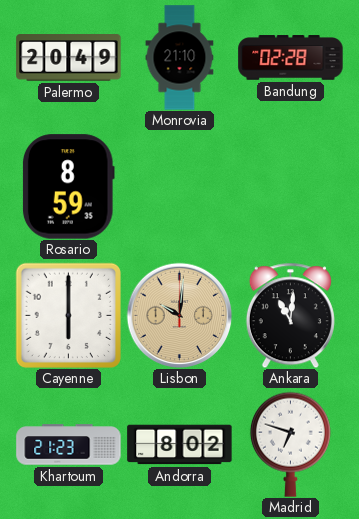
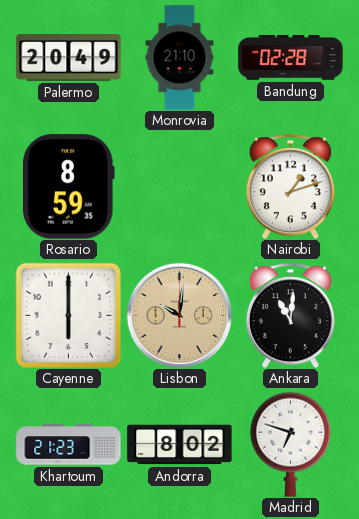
Nairobi: none -> 1:12 (290, 186)
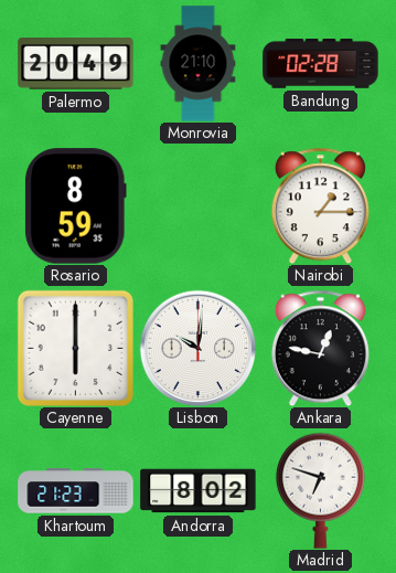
Nairobi: 1:12 -> 1:15 (320, 205)
Lisbon dial: champagne -> white (197, 348)
Ankara: 11:01 -> 12:47 (320, 348)
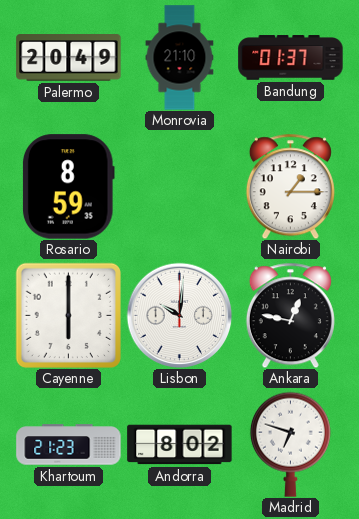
Bandung: 02:28 -> 01:37 (291, 58)
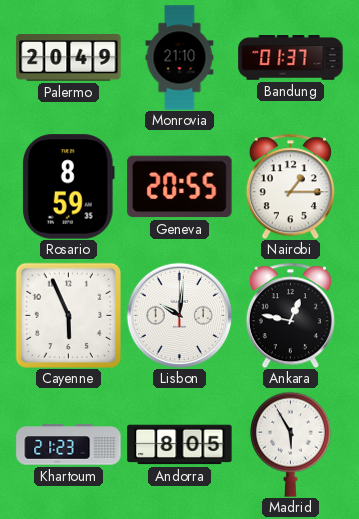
Geneva: none -> 20:55 (180, 187)
Cayenne: 6:00 -> 5:56 (68, 315)
Andorra: 8:02 -> 8:05 (180, 445)
Madrid: 6:48 -> 5:55 (290, 444)
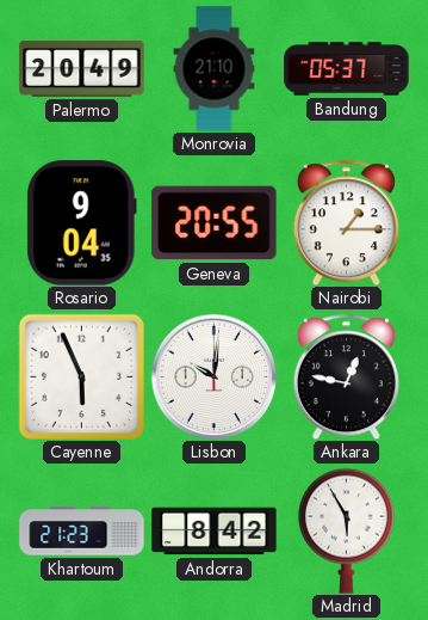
Bandung: 01:37 -> 05:37 (347, 69)
Rosario: 8:59 -> 9:04 (81, 223)
Andorra: 8:05 -> 8:42 (215, 532)
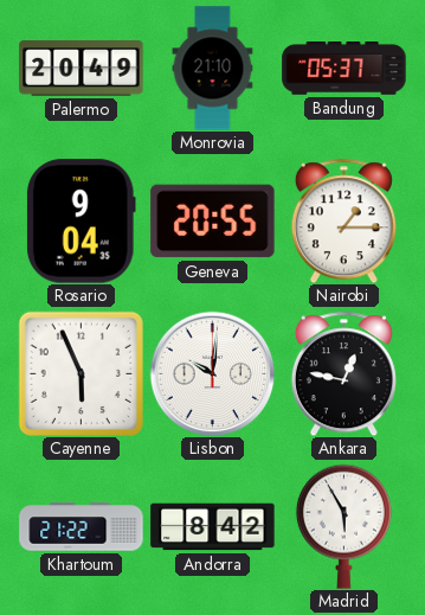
Khartoum: 21:23 -> 21:22 (82, 527)
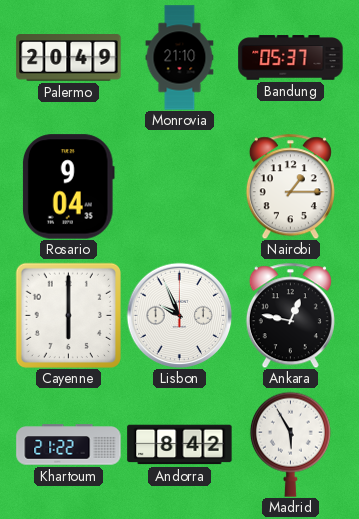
Geneva: 20:55 -> none (213, 222)
Cayenne: 5:56 -> 6:00 (68, 315)
Lisbon: 10:01 -> 9:56 (179, 315)
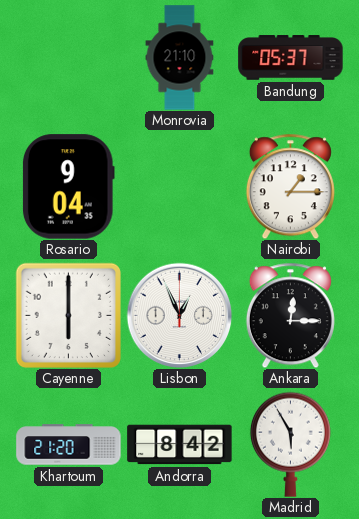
Palermo: 20:49 -> none (69, 58)
Lisbon: 9:56 -> 12:56 (179, 315)
Ankara: 12:47 -> 12:15 (290, 315)
Khartoum: 21:22 -> 21:20 (69, 445)
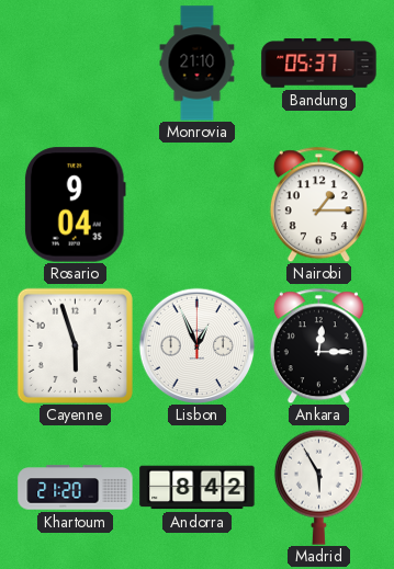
Cayenne: 6:00 -> 5:57 (75, 345)
